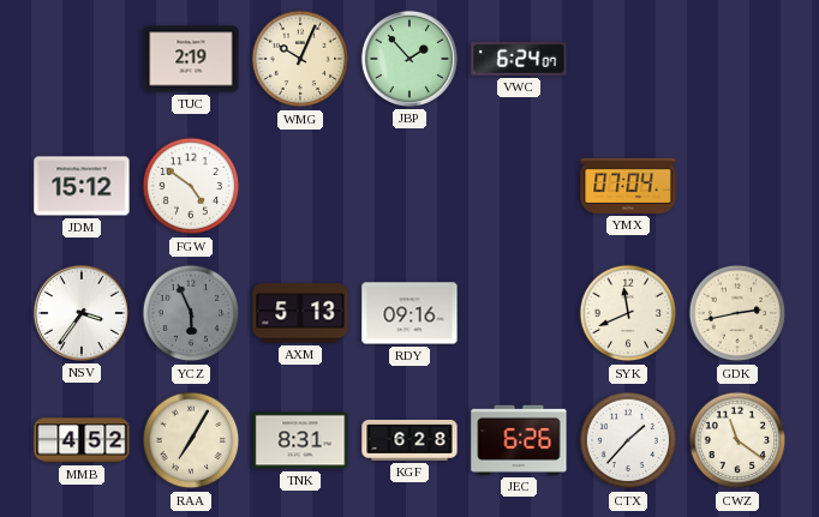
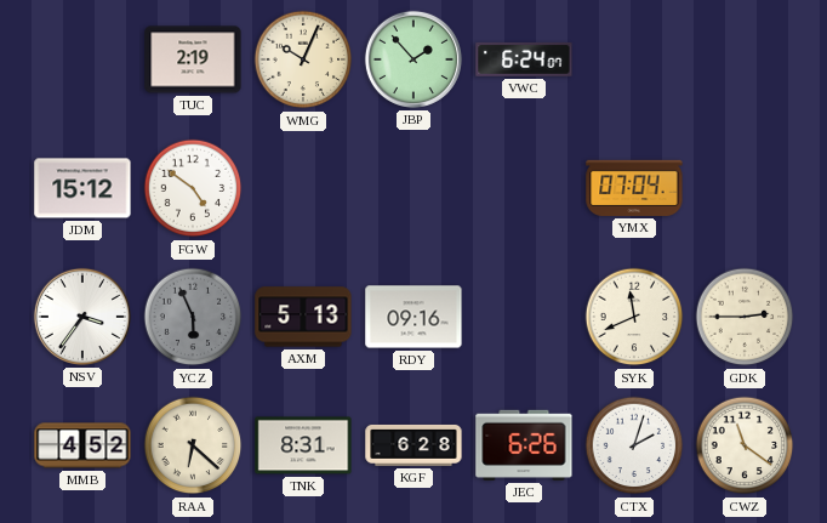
GDK: 2:43 -> 2:45 (745, 317)
RAA: 7:05 -> 6:22 (193, 445)
CTX: 1:37 -> 2:03 (634, 445)
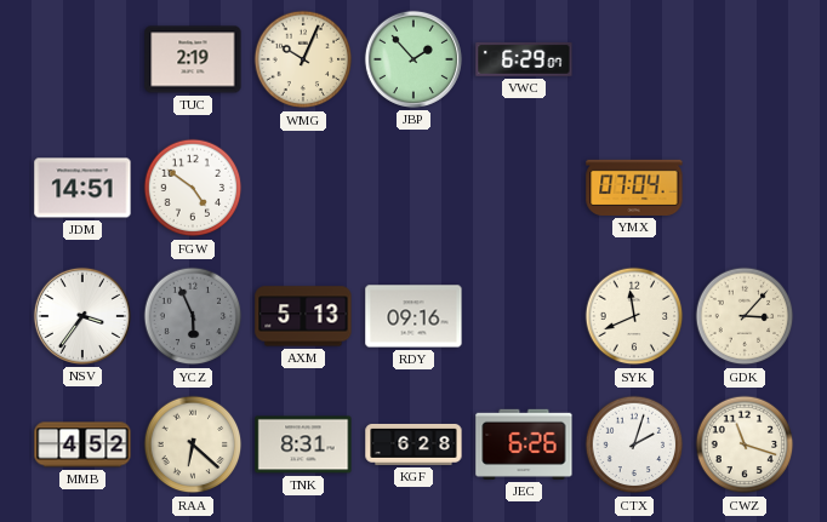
VWC: 6:24 -> 6:29 (524, 59)
JDM: 15:12 -> 14:51 (82, 188)
GDK: 2:45 -> 3:07 (745, 316)
CWZ: 11:21 -> 11:18 (745, 444)
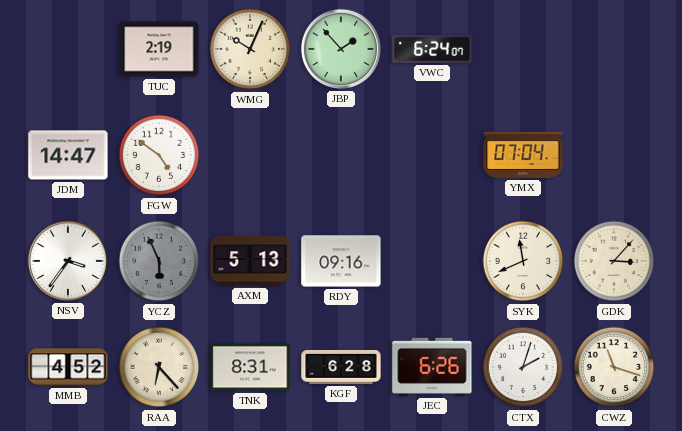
VWC: 6:29 -> 6:24 (432, 49)
JDM: 14:51 -> 14:47 (68, 155)
RAA: 6:22 -> 6:23 (159, 367)
